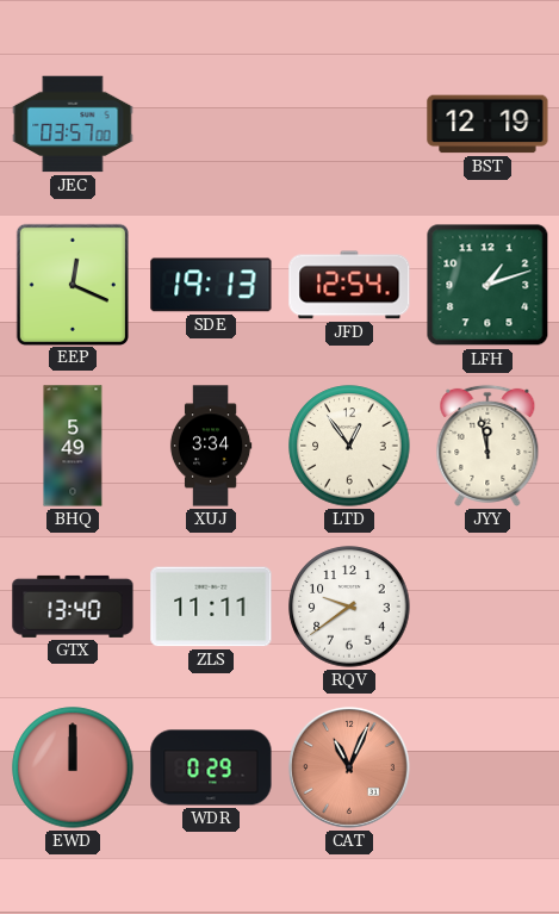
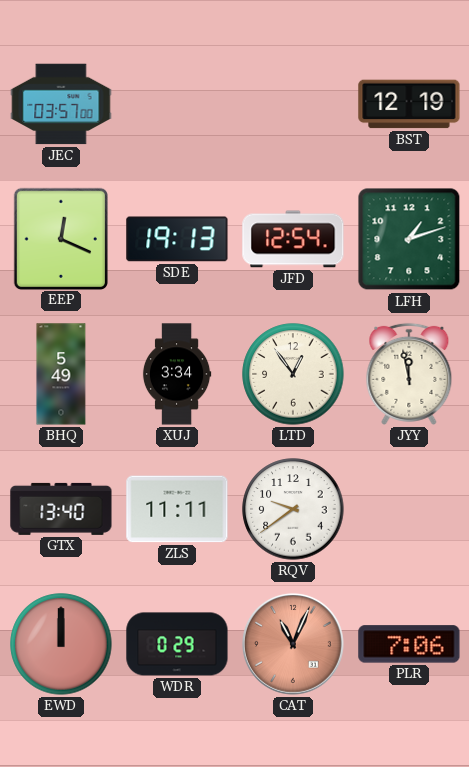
PLR: none -> 7:06 (409, 644)
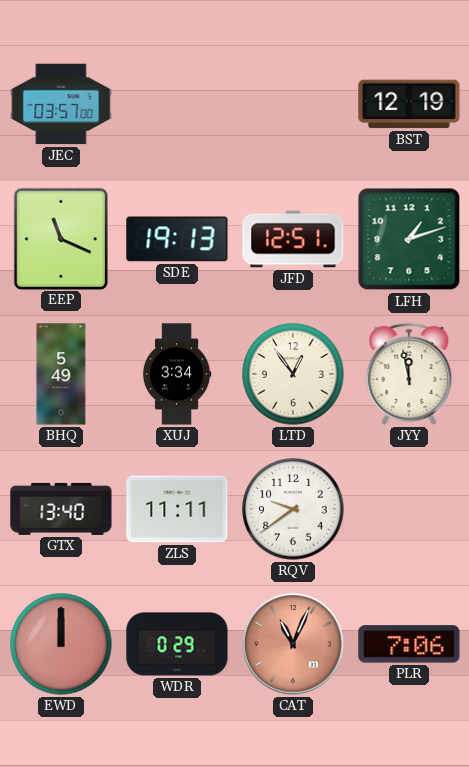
EEP: 12:19 -> 11:19 (60, 238)
JFD: 12:54 -> 12:51 (293, 239)
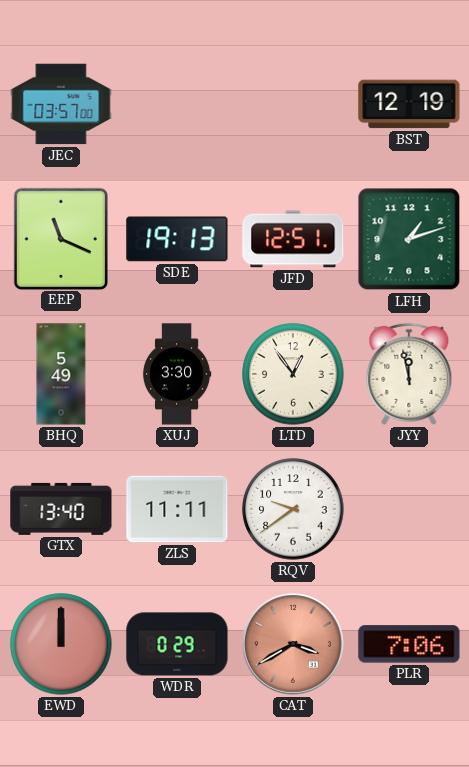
XUJ: 3:34 -> 3:30 (177, 374)
CAT: 11:04 -> 3:40 (293, 644)
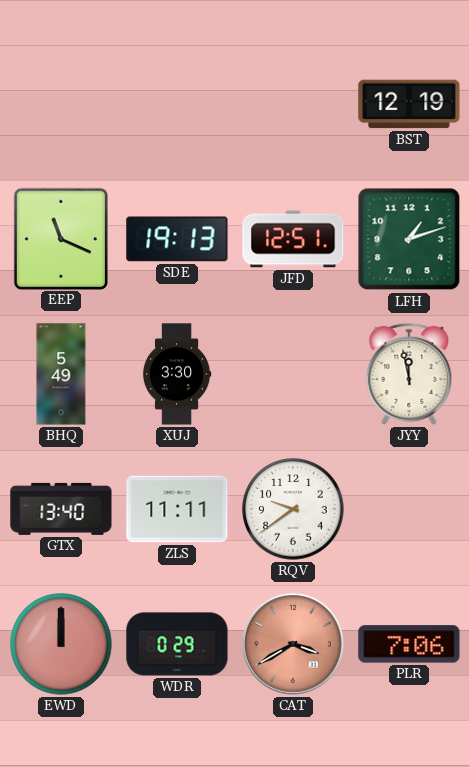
JEC: 03:57 -> none (61, 104)
LTD: 12:54 -> none (293, 374)
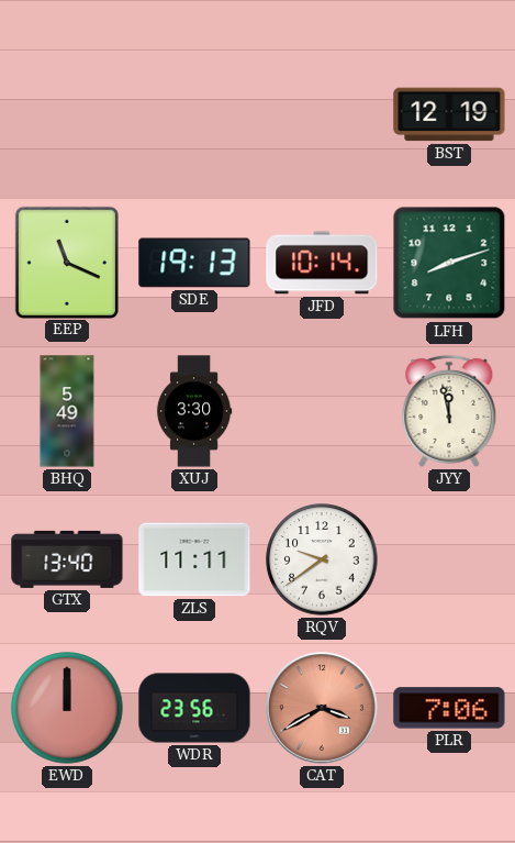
JFD: 12:51 -> 10:14 (322, 263)
LFH: 1:12 -> 8:12 (449, 263)
WDR: 0:29 -> 23:56 (194, 708)
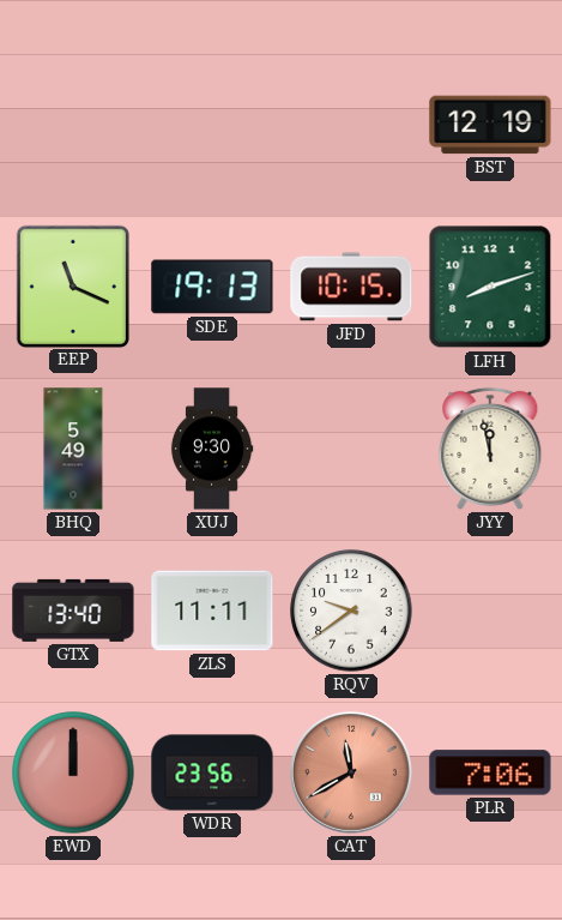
JFD: 10:14 -> 10:15 (351, 287)
XUJ: 3:30 -> 9:30 (212, 449)
CAT: 3:40 -> 11:40 (351, 772)
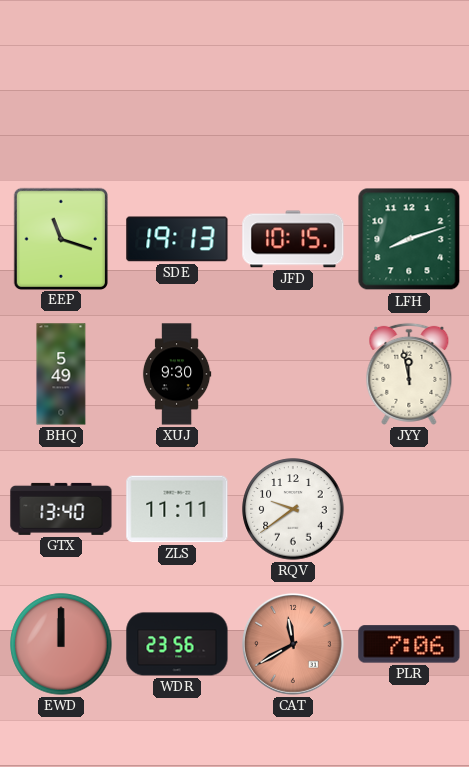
BST: 12:19 -> none (490, 125)
EEP: 11:19 -> 11:18 (60, 238)
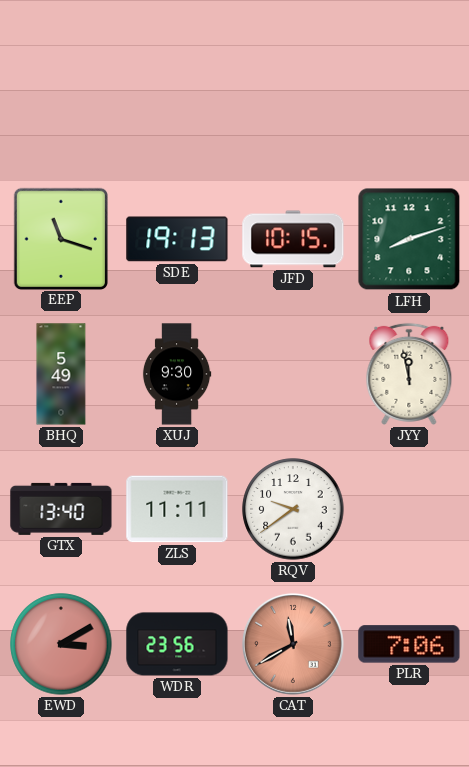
EWD: 12:00 -> 3:10 (61, 644)
